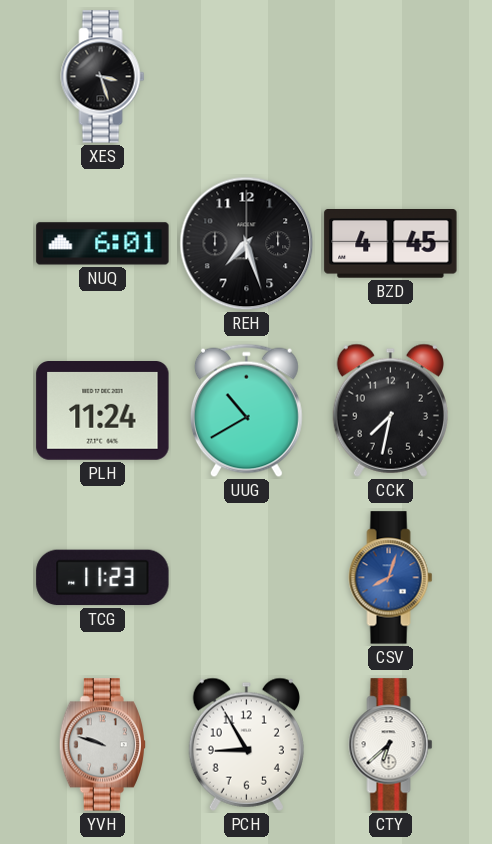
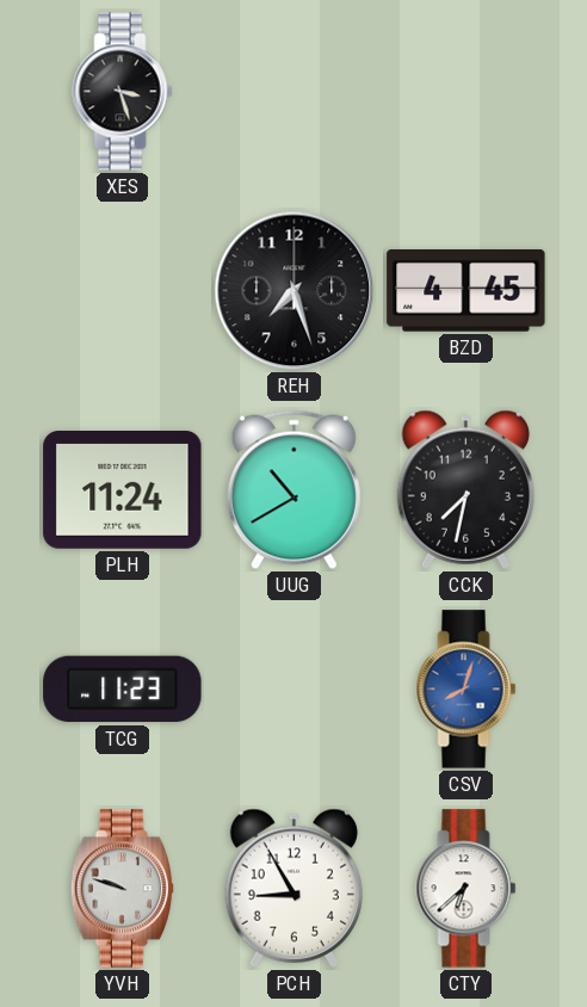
NUQ: 6:01 -> none (103, 244)
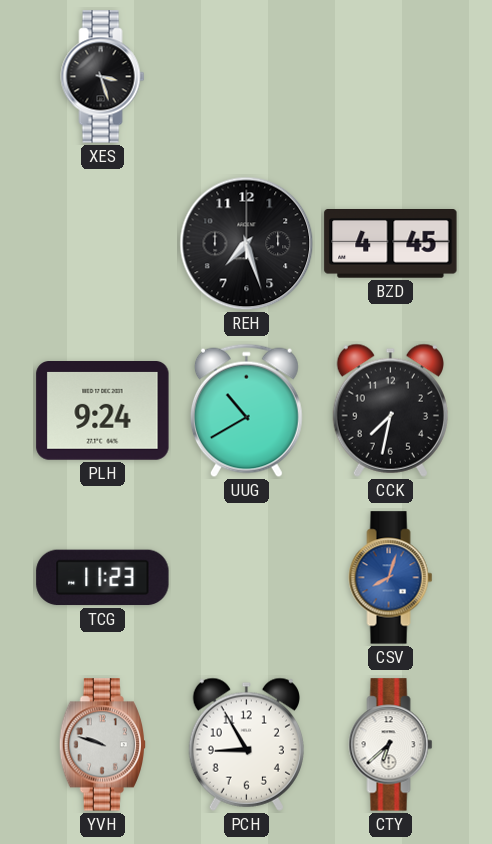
PLH: 11:24 -> 9:24 (103, 411)
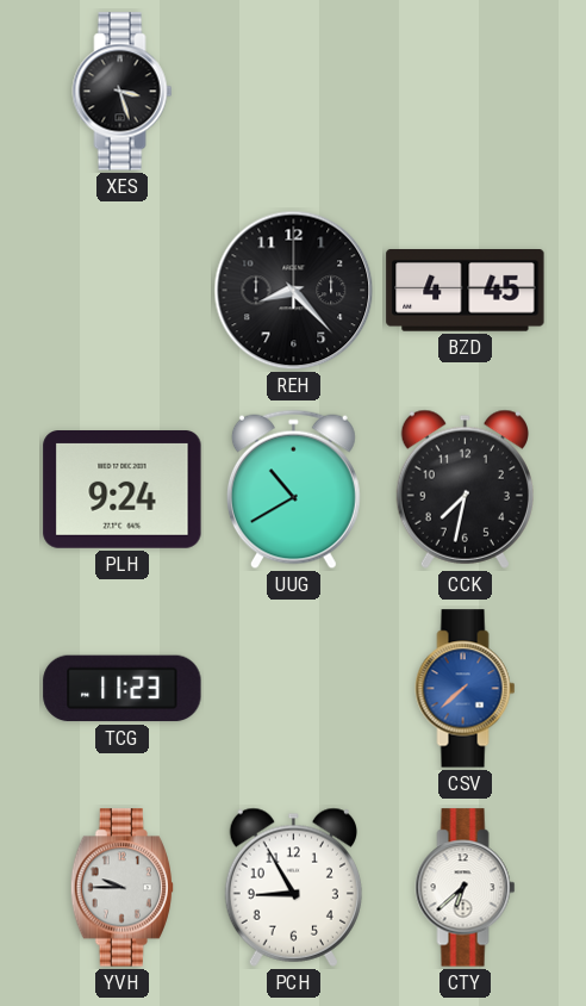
REH: 7:27 -> 8:23 (294, 291)
CSV: 8:03 -> 7:38 (466, 689)
YVH: 9:48 -> 9:45 (121, 888)
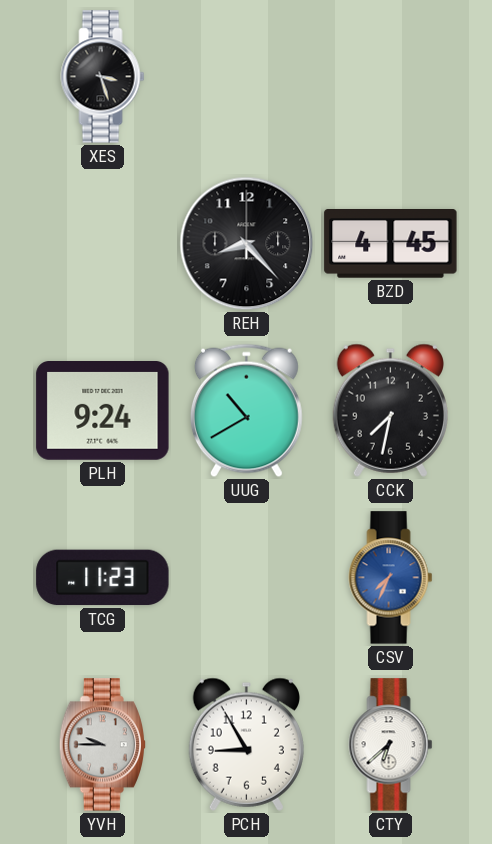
CSV: 7:38 -> 7:34 (391, 578)
